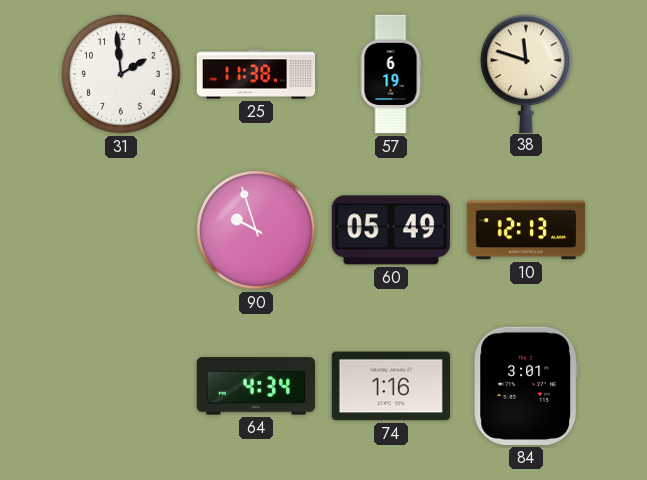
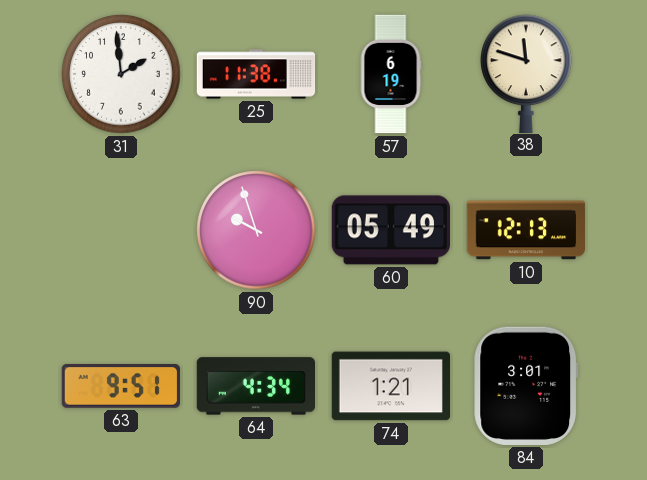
63: none -> 9:51 (120, 386)
74: 1:16 -> 1:21 (390, 386)
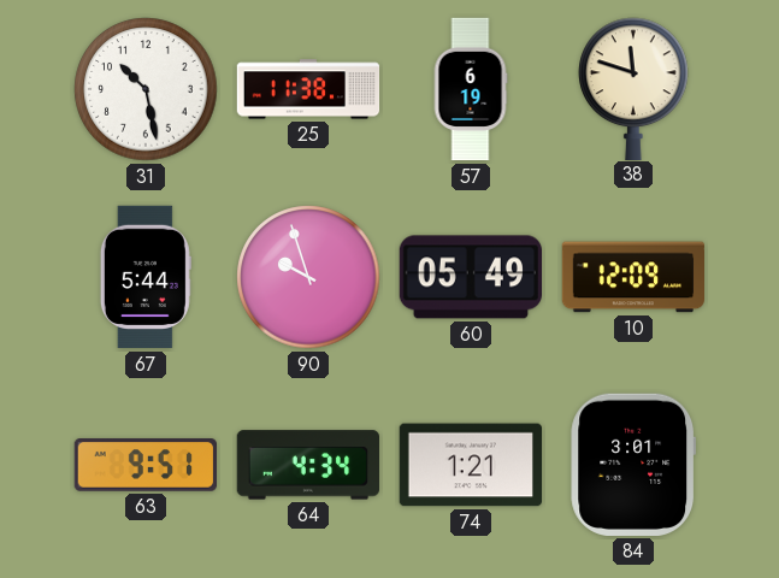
31: 1:59 -> 10:28 (146, 89)
67: none -> 5:44 (146, 277)
10: 12:13 -> 12:09 (633, 277)
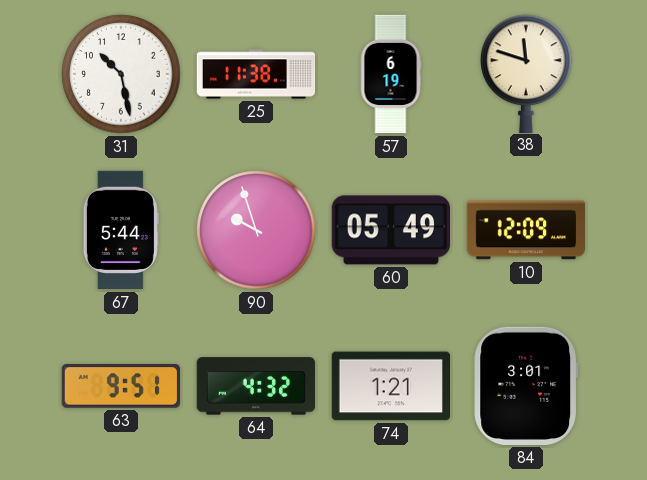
64: 4:34 -> 4:32 (255, 386)
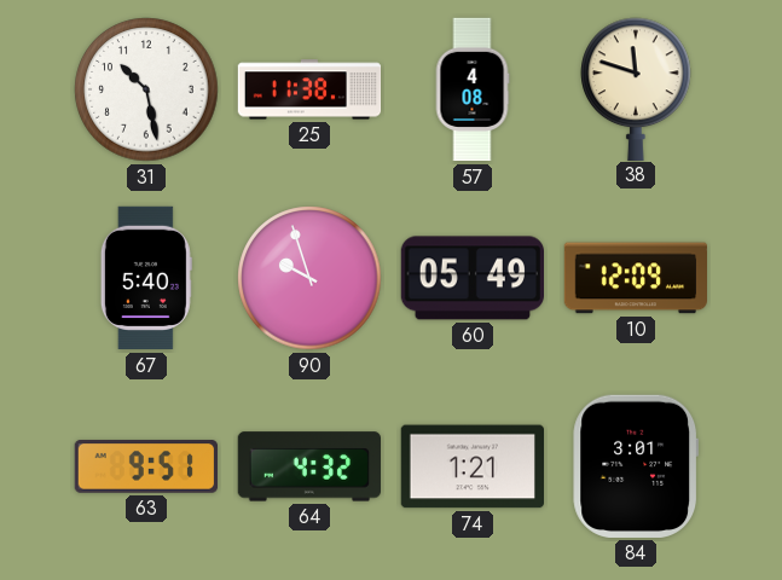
57: 6:19 -> 4:08 (473, 89)
67: 5:44 -> 5:40 (146, 278)
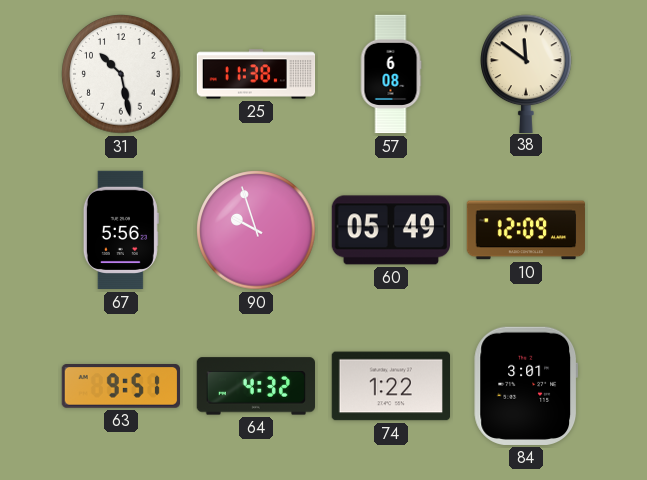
57: 4:08 -> 6:08 (391, 74)
38: 11:48 -> 11:51 (526, 73)
67: 5:40 -> 5:56 (121, 230)
74: 1:21 -> 1:22 (390, 386)
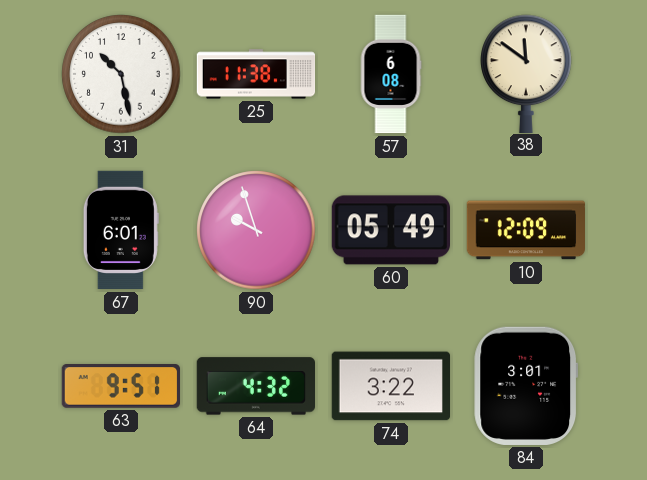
67: 5:56 -> 6:01 (121, 230)
74: 1:22 -> 3:22 (390, 386)
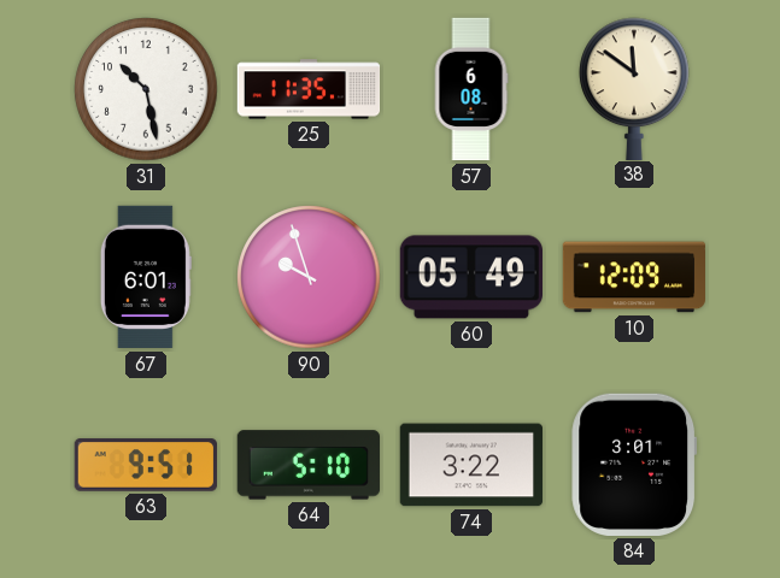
25: 11:38 -> 11:35 (309, 89)
64: 4:32 -> 5:10 (307, 465)
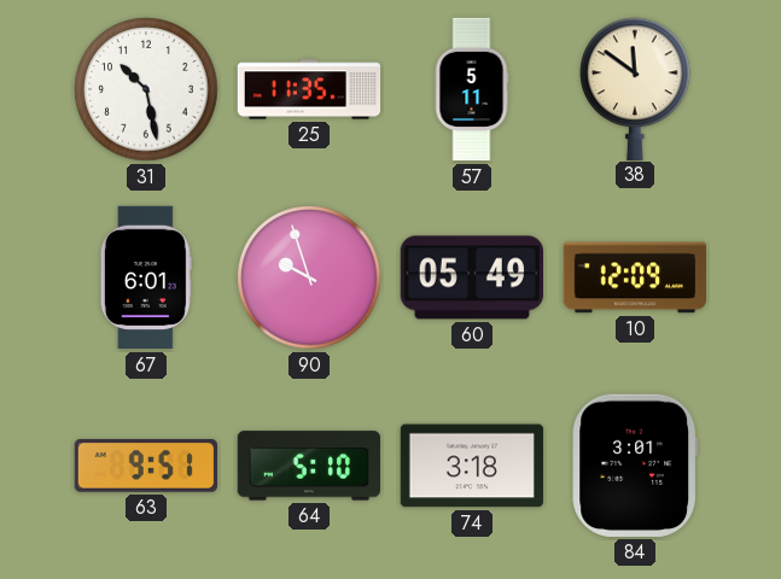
57: 6:08 -> 5:11 (472, 89)
74: 3:22 -> 3:18 (471, 466)
